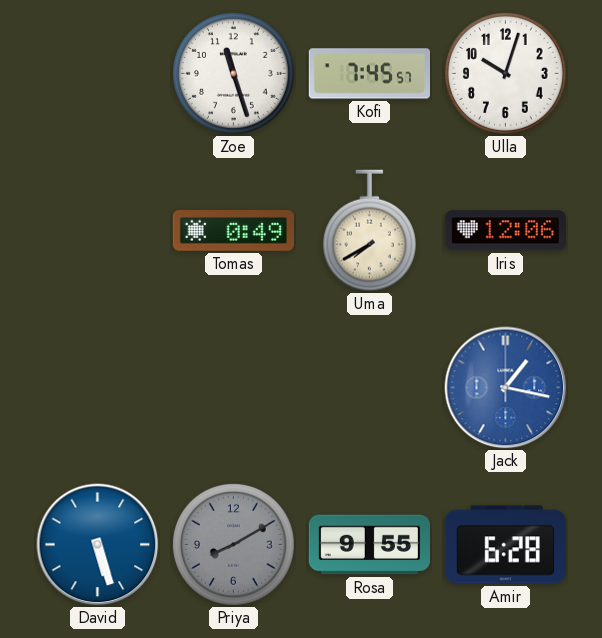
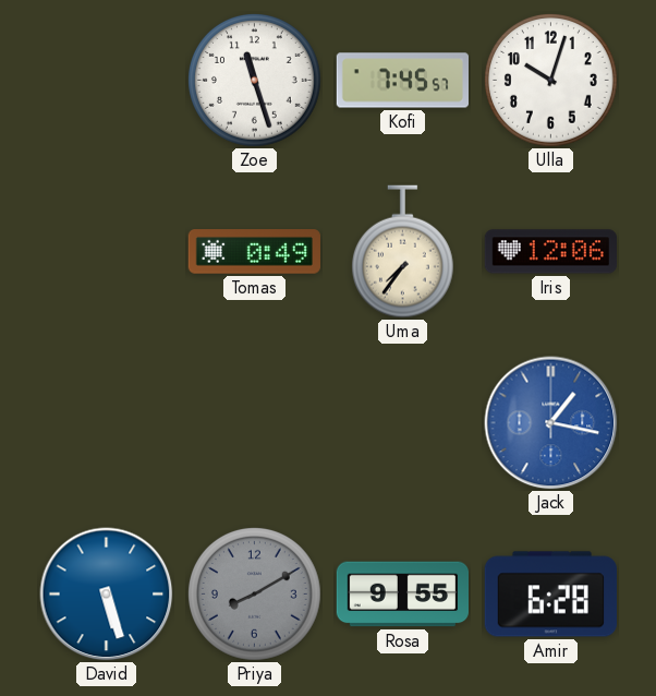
Uma: 7:40 -> 7:36 (402, 252)
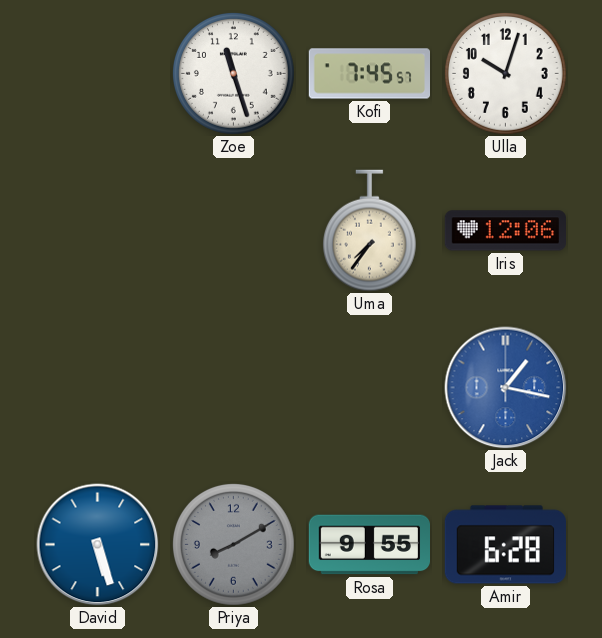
Tomas: 0:49 -> none (254, 252)
